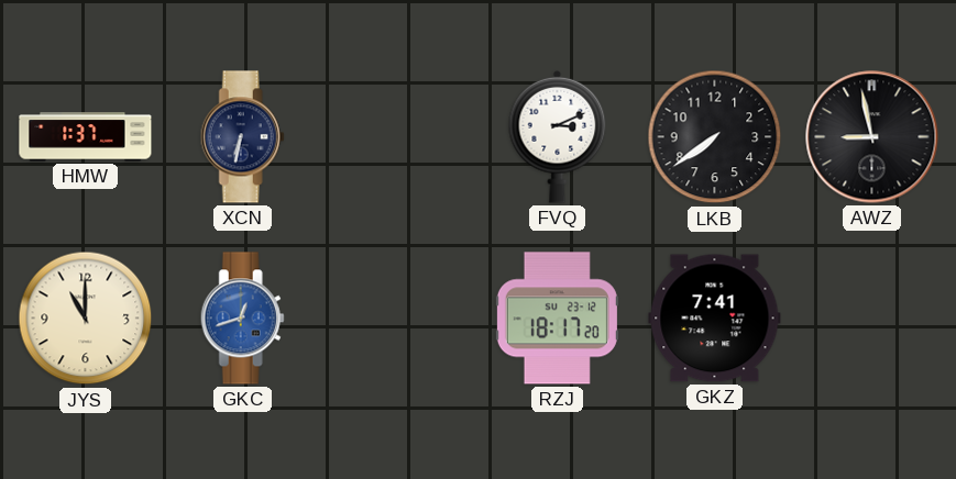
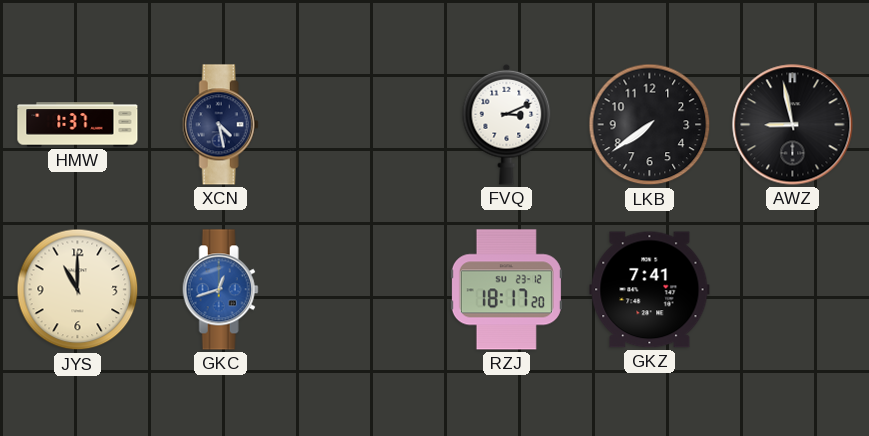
XCN: 6:32 -> 4:28 (220, 125)
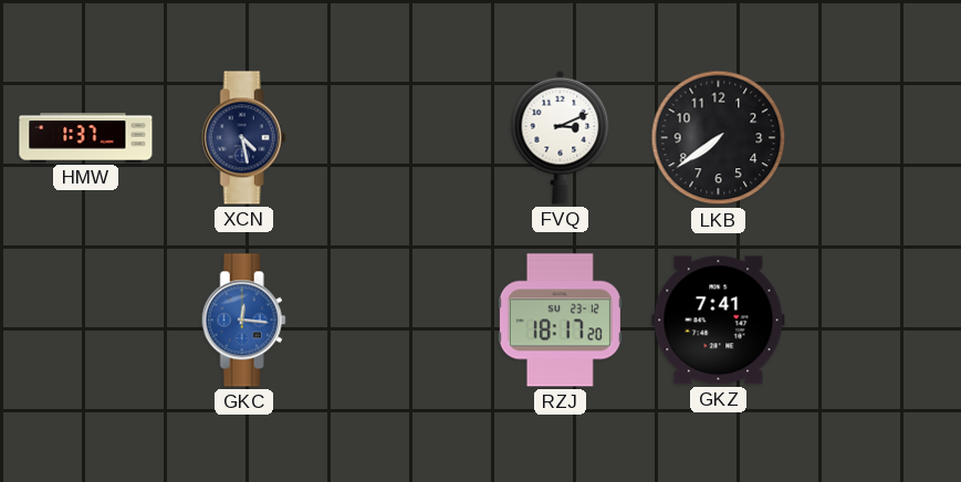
AWZ: 8:58 -> none (793, 125)
JYS: 11:00 -> none (78, 290)
GKC: 12:42 -> 12:16 (243, 321)
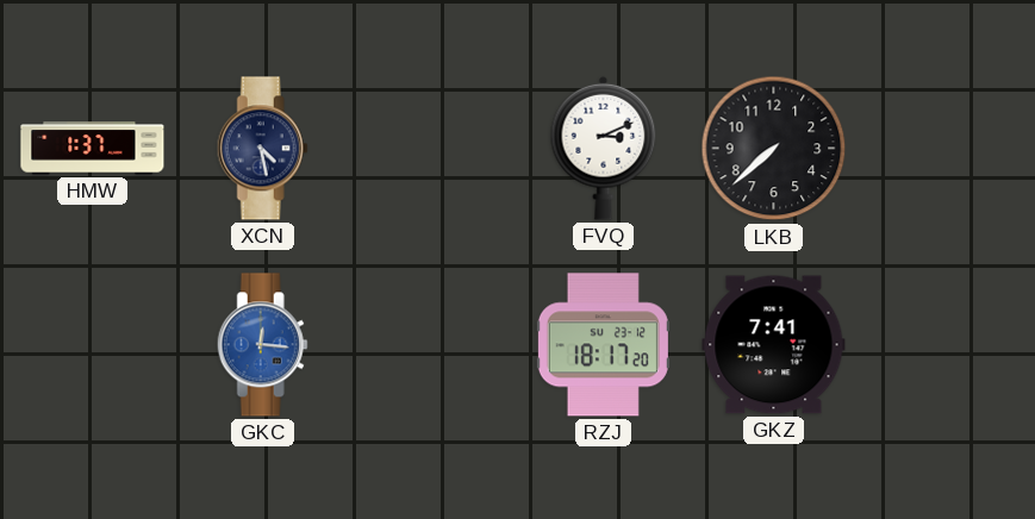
LKB: 7:39 -> 7:38 (774, 149)
